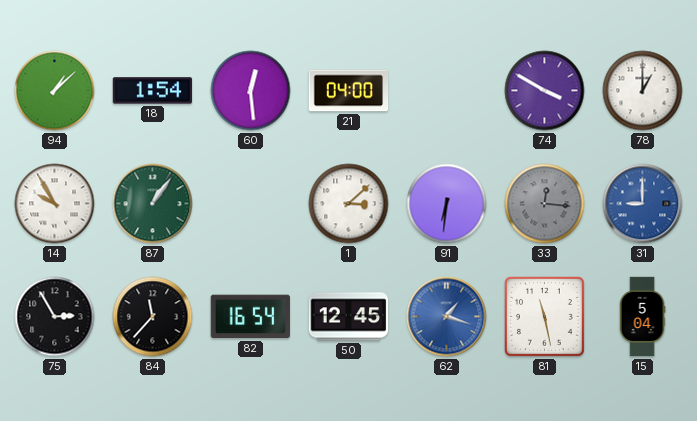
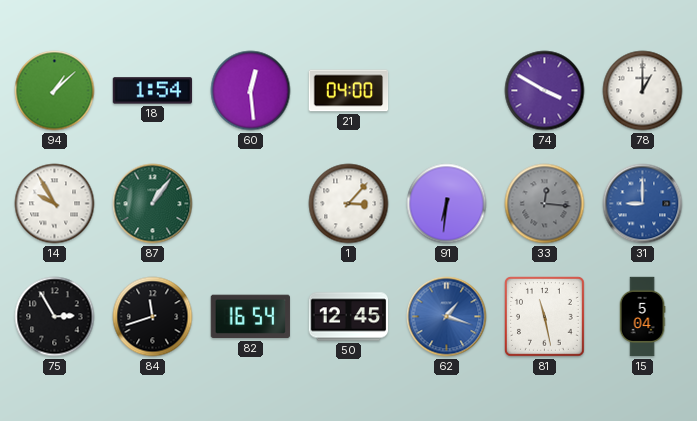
1: 3:08 -> 3:07 (349, 204)
84: 11:37 -> 11:42 (153, 317)
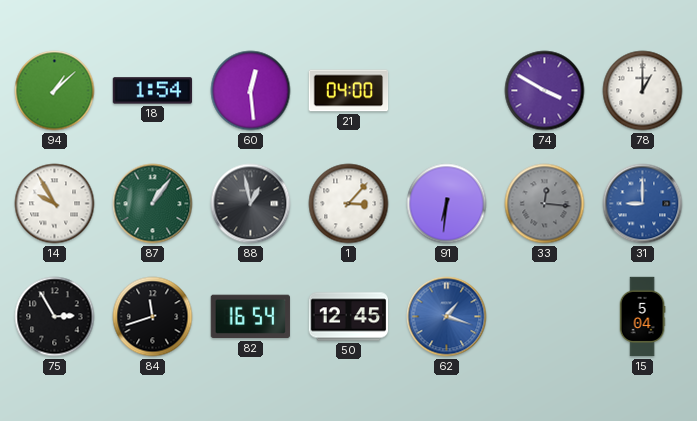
88: none -> 12:58 (251, 204)
81: 11:28 -> none (545, 317)
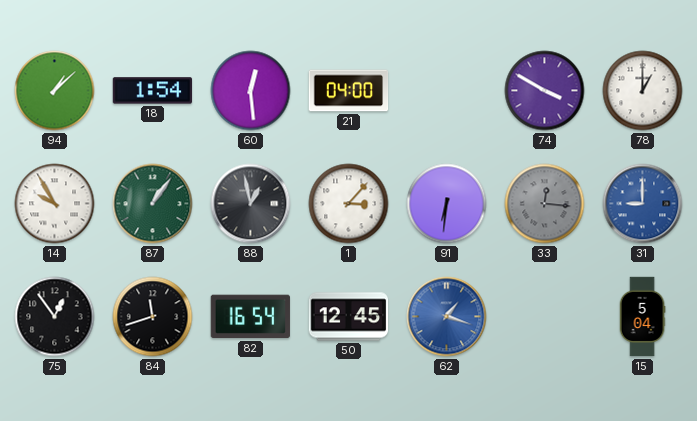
75: 2:55 -> 12:54 (55, 317)
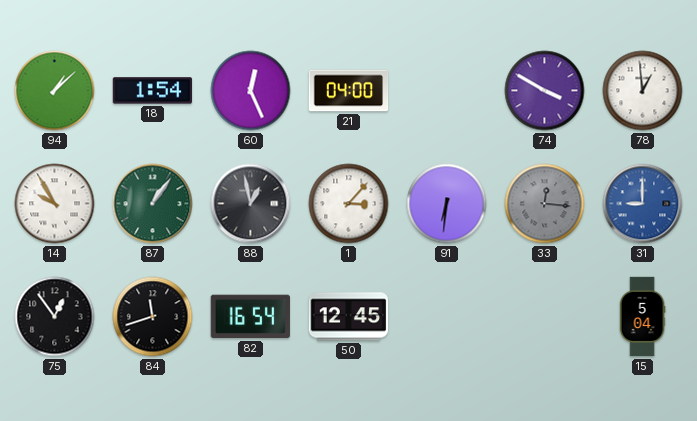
60: 12:29 -> 12:26 (251, 91)
78: 1:00 -> 12:59 (643, 91)
62: 1:18 -> none (447, 317)
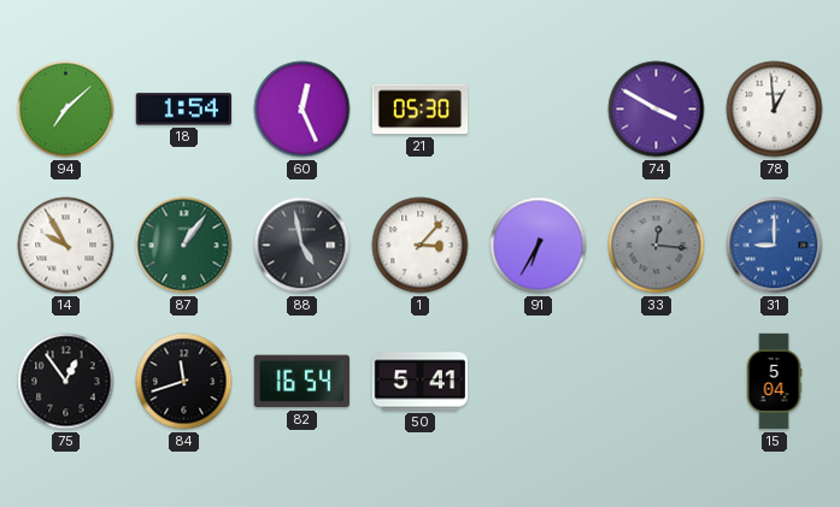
94: 1:08 -> 7:08 (66, 110)
21: 04:00 -> 05:30 (421, 110)
88: 12:58 -> 4:58 (302, 246)
91: 6:31 -> 6:35 (539, 246)
50: 12:45 -> 5:41 (421, 382)
